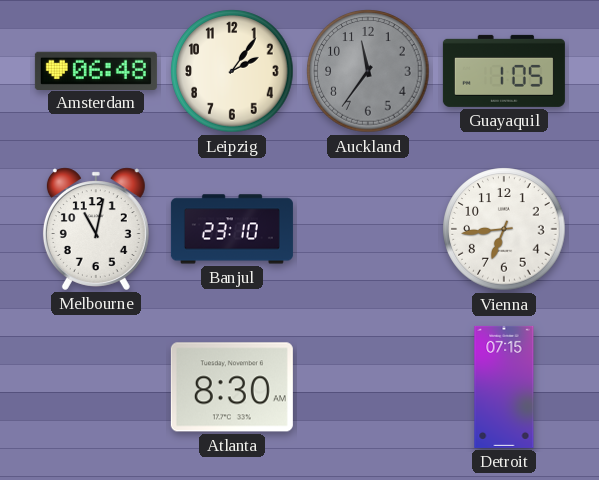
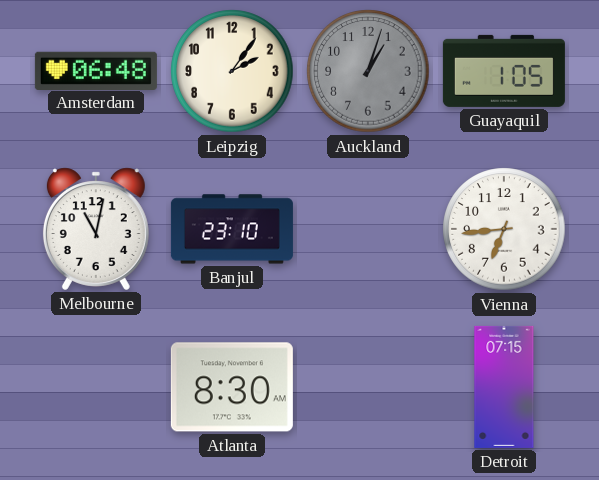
Auckland: 11:36 -> 1:03 (368, 71)
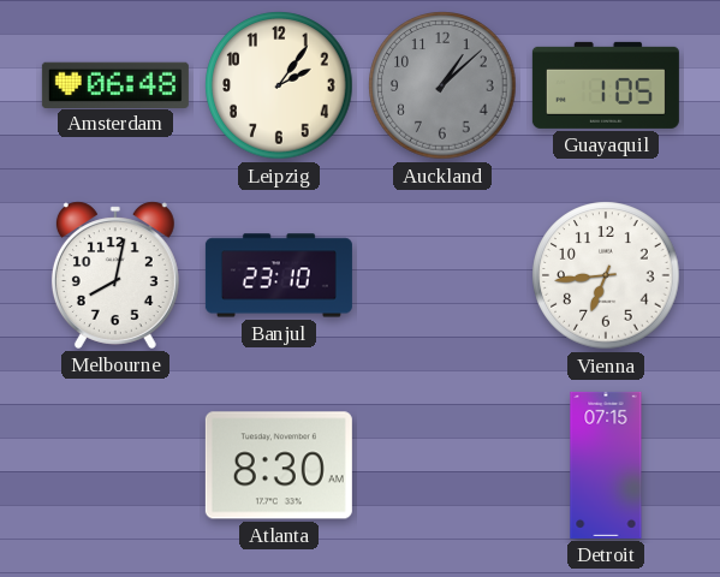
Auckland: 1:03 -> 1:08 (442, 85)
Melbourne: 11:02 -> 8:02 (115, 275)
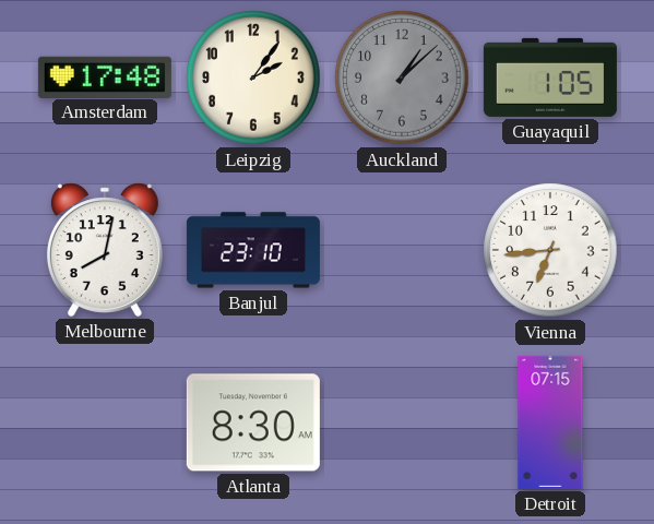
Amsterdam: 06:48 -> 17:48 (105, 76)
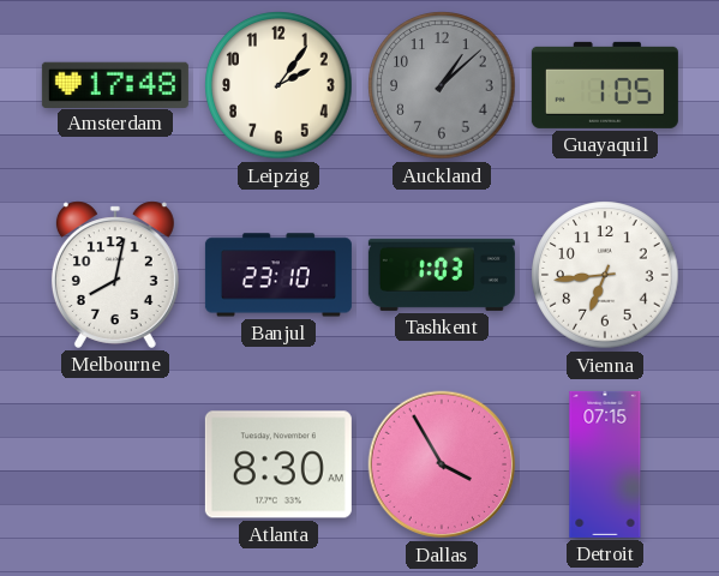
Tashkent: none -> 1:03 (442, 275)
Dallas: none -> 3:55 (442, 464)
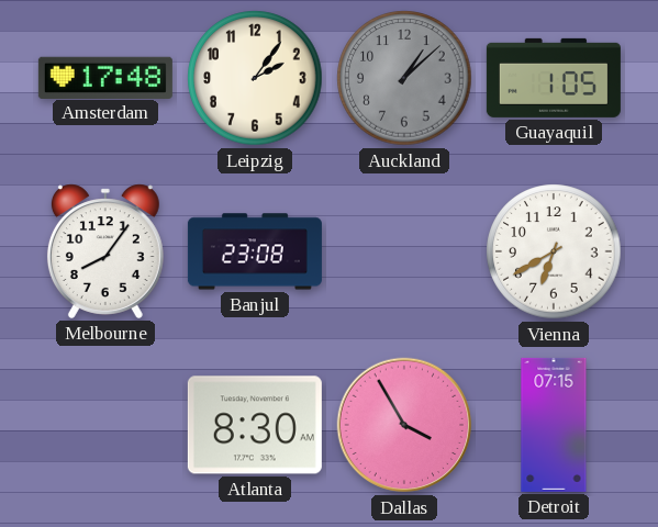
Melbourne: 8:02 -> 8:06 (105, 251)
Banjul: 23:10 -> 23:08 (255, 251)
Tashkent: 1:03 -> none (442, 275)
Vienna: 6:44 -> 6:40 (554, 251)
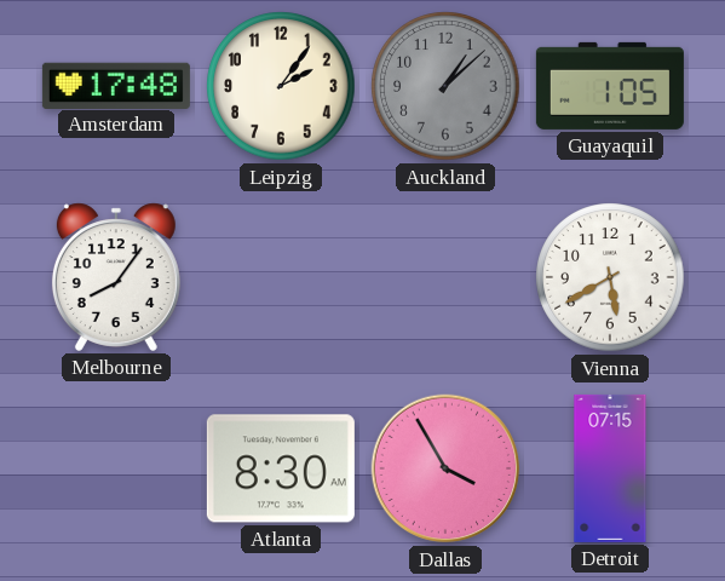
Banjul: 23:08 -> none (255, 251)
Vienna: 6:40 -> 5:40 (610, 277)
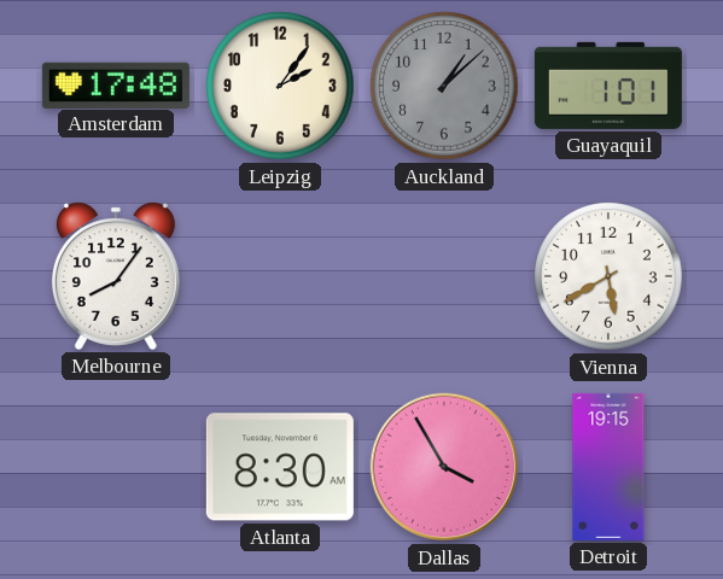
Guayaquil: 1:05 -> 1:01 (608, 86)
Detroit: 07:15 -> 19:15 (608, 467)
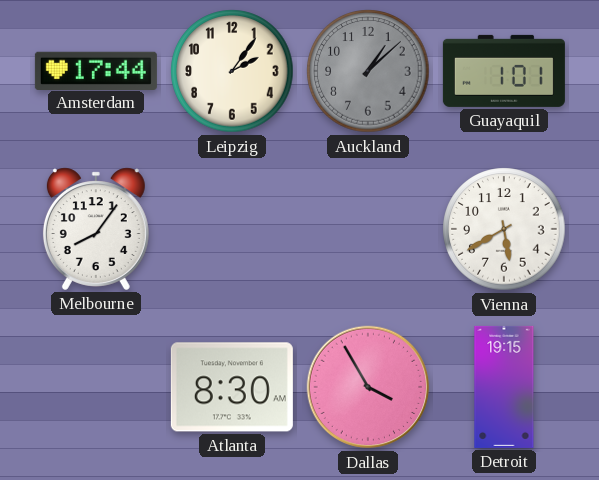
Amsterdam: 17:48 -> 17:44 (96, 70)
